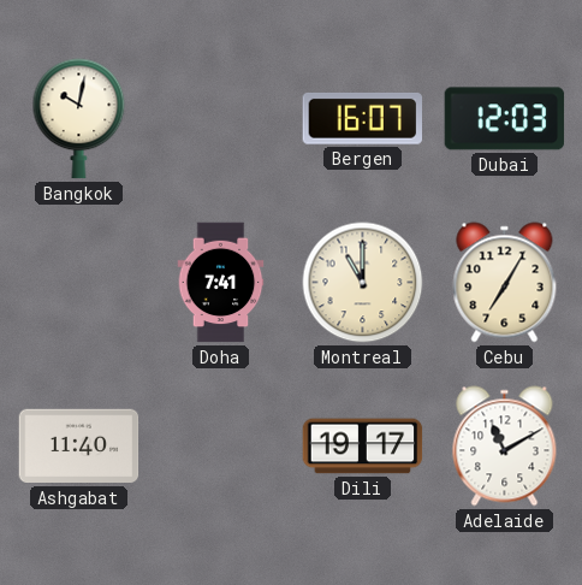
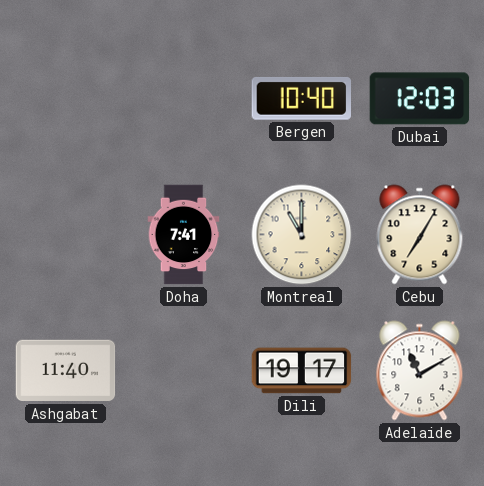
Bangkok: 10:02 -> none (79, 119)
Bergen: 16:07 -> 10:40 (301, 99)
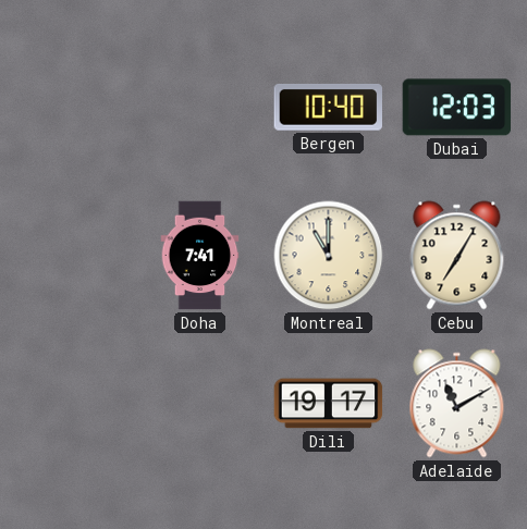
Ashgabat: 11:40 -> none (66, 371)
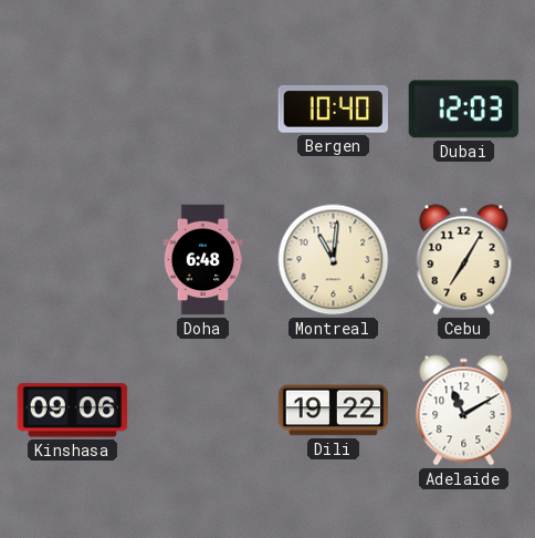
Doha: 7:41 -> 6:48 (203, 260)
Montreal: 11:00 -> 11:01 (334, 260)
Kinshasa: none -> 09:06 (73, 411)
Dili: 19:17 -> 19:22 (334, 411)
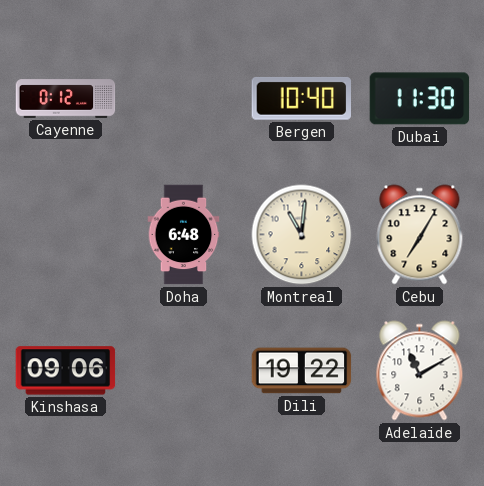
Cayenne: none -> 0:12 (66, 99)
Dubai: 12:03 -> 11:30 (420, 99)
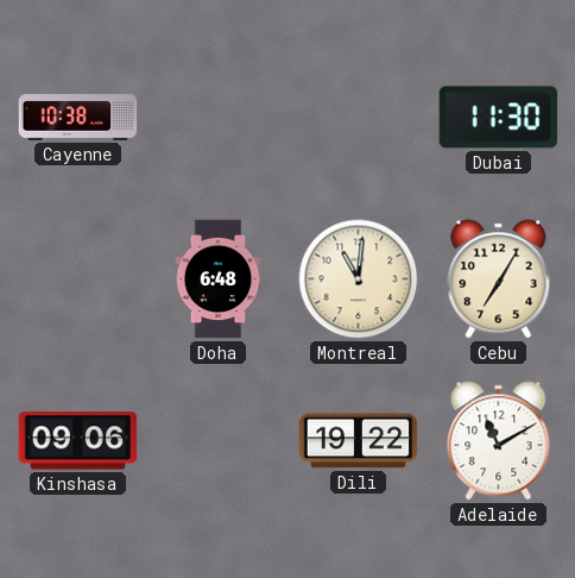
Cayenne: 0:12 -> 10:38 (78, 118)
Bergen: 10:40 -> none (301, 99)
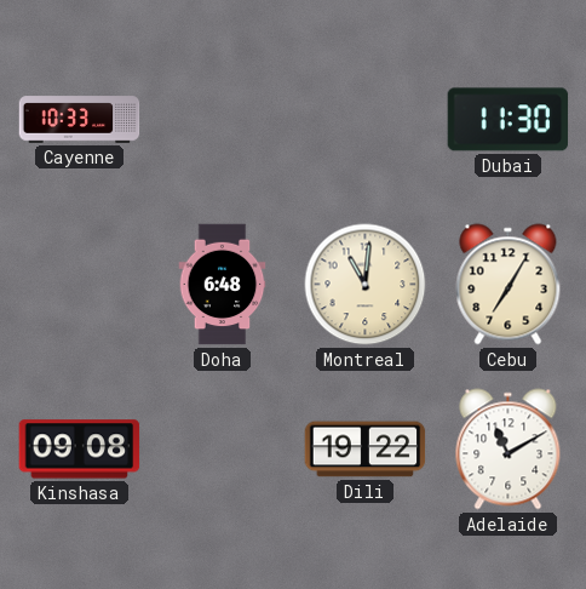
Cayenne: 10:38 -> 10:33 (80, 120)
Kinshasa: 09:06 -> 09:08 (80, 450)
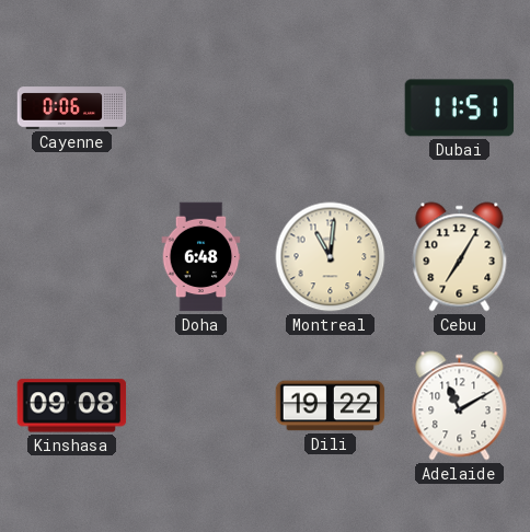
Cayenne: 10:33 -> 0:06 (72, 108)
Dubai: 11:30 -> 11:51 (460, 108)
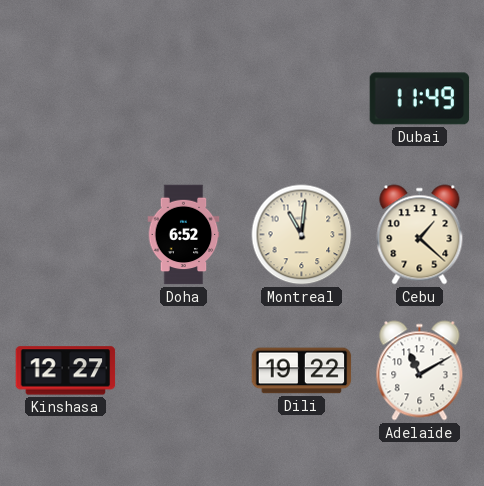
Cayenne: 0:06 -> none (72, 108)
Dubai: 11:51 -> 11:49 (420, 99)
Doha: 6:48 -> 6:52 (184, 235)
Cebu: 7:05 -> 1:22 (420, 235)
Kinshasa: 09:08 -> 12:27 (66, 371)
